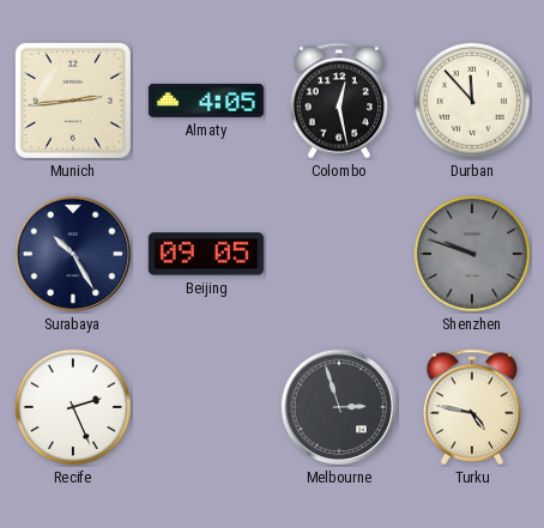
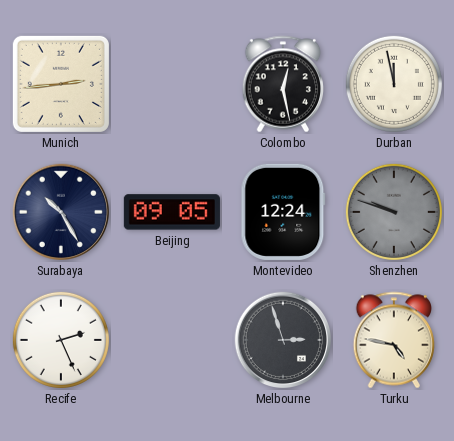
Almaty: 4:05 -> none (206, 101)
Durban: 11:53 -> 11:58 (394, 84)
Montevideo: none -> 12:24 (283, 212)
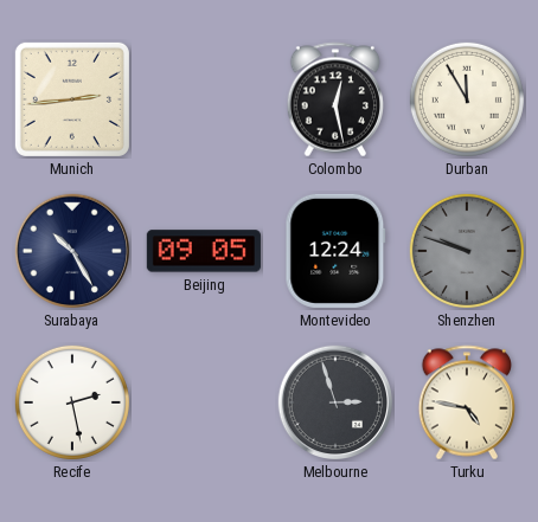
Durban: 11:58 -> 11:55 (467, 99)
Recife: 2:26 -> 2:28 (72, 402)
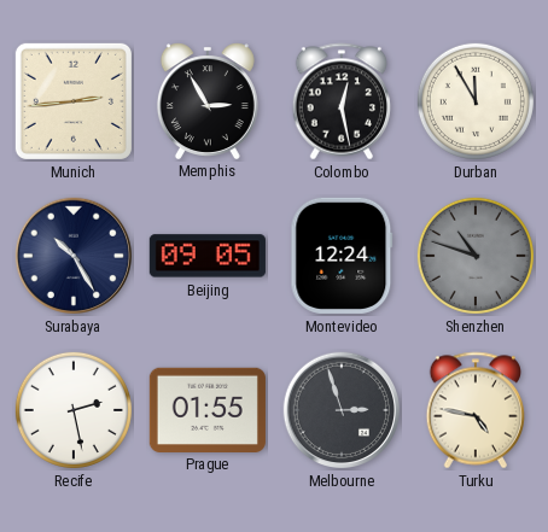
Memphis: none -> 2:55 (208, 100)
Shenzhen: 9:48 -> 10:48 (476, 256)
Prague: none -> 01:55 (208, 409)
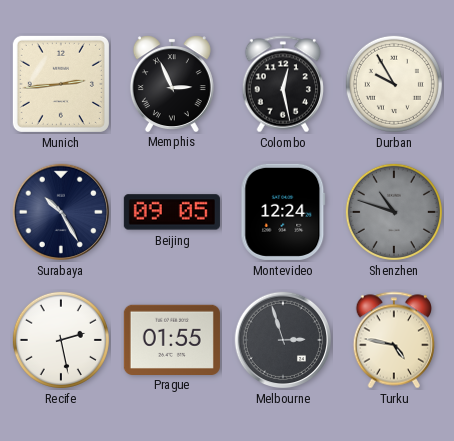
Memphis: 2:55 -> 2:56 (172, 83)
Durban: 11:55 -> 9:55 (394, 84)
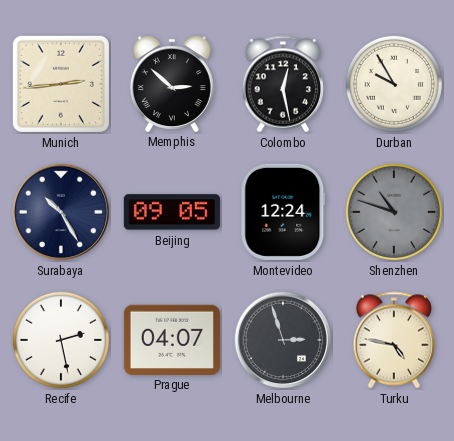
Memphis: 2:56 -> 2:52 (172, 83)
Prague: 01:55 -> 04:07 (172, 339)
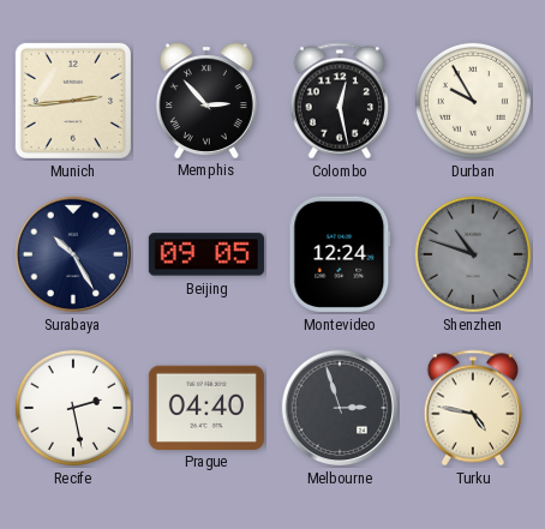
Memphis: 2:52 -> 2:53 (206, 100)
Prague: 04:07 -> 04:40 (206, 407)
